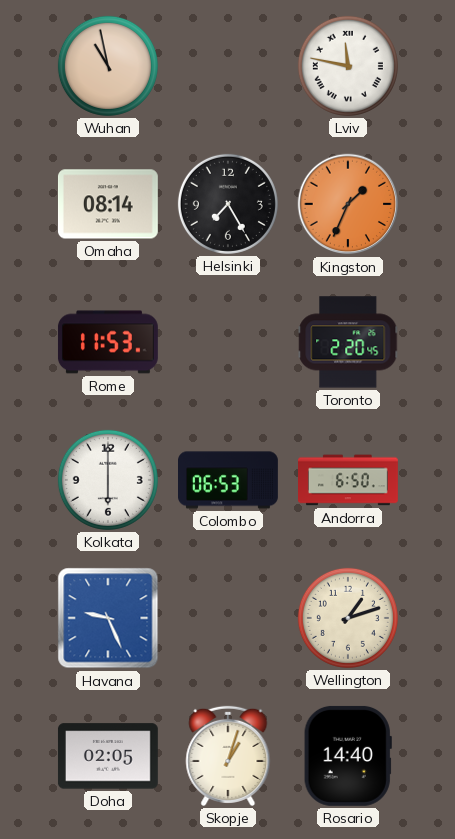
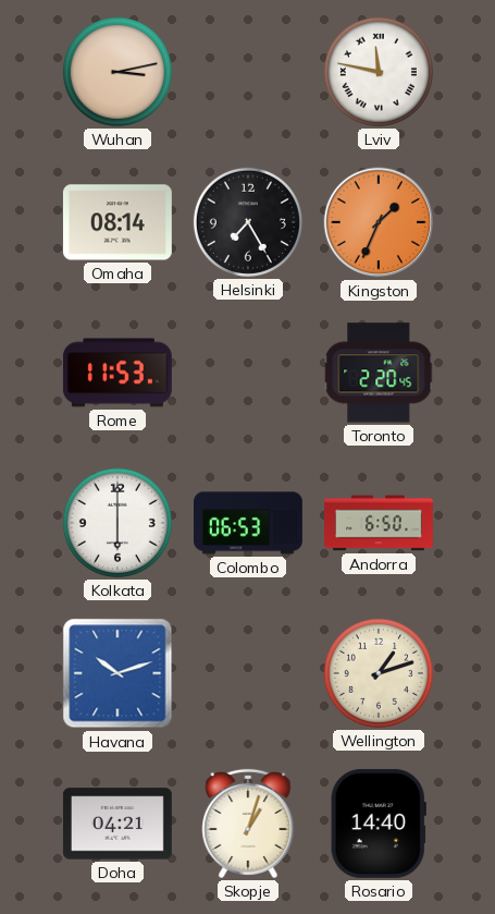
Wuhan: 10:58 -> 3:13 (117, 72)
Havana: 9:26 -> 10:12 (117, 673)
Doha: 02:05 -> 04:21 (117, 824)
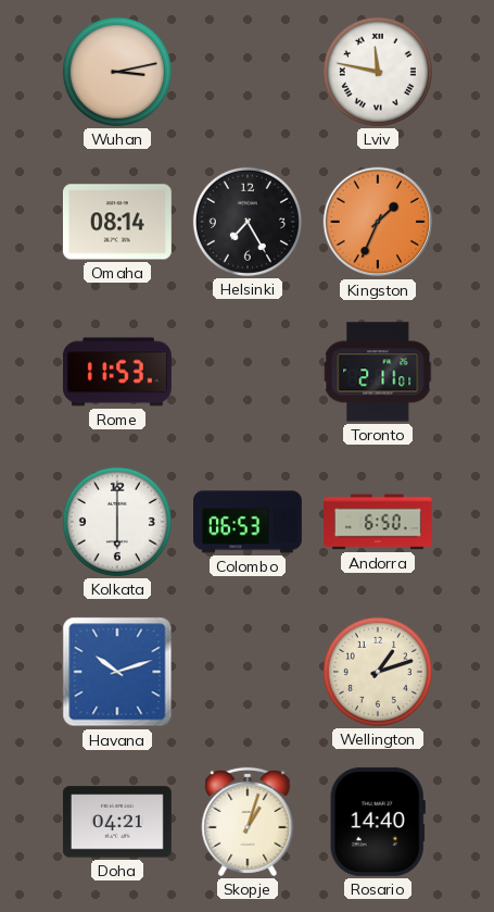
Toronto: 2:20 -> 2:11 (378, 372)
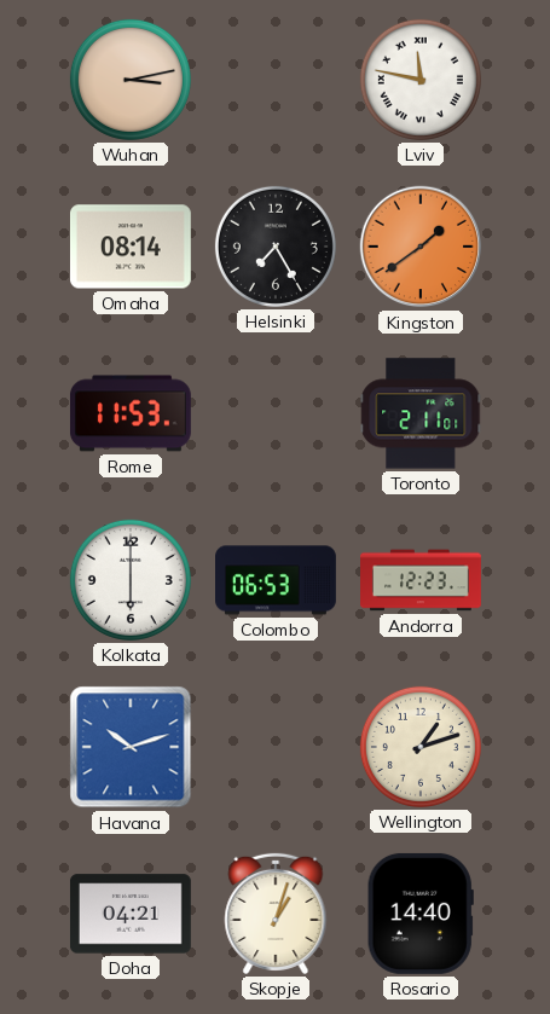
Kingston: 1:34 -> 1:39 (421, 247)
Andorra: 6:50 -> 12:23 (422, 580)
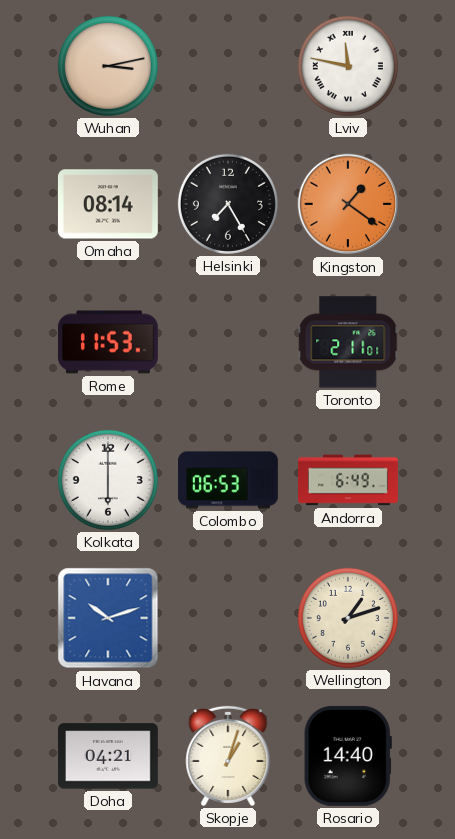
Kingston: 1:39 -> 1:21 (348, 204)
Andorra: 12:23 -> 6:49 (349, 480)
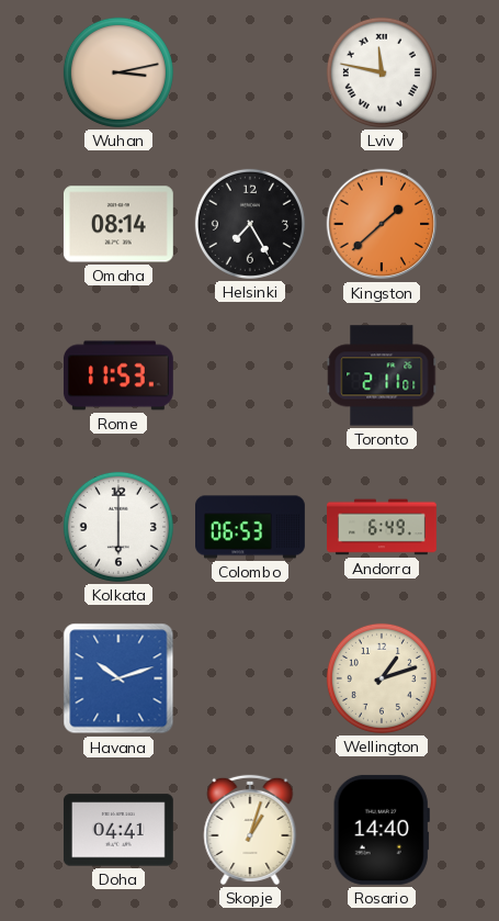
Kingston: 1:21 -> 1:38 (382, 224)
Doha: 04:21 -> 04:41 (118, 830)
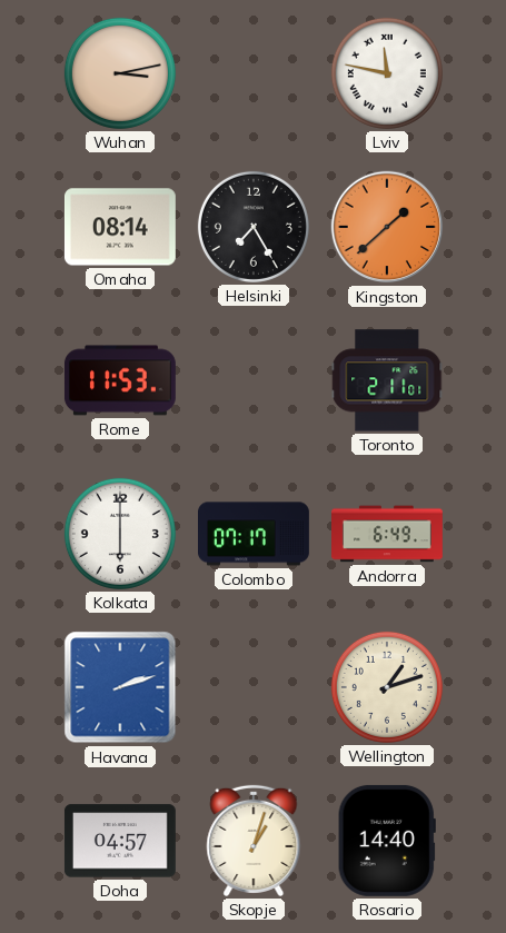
Colombo: 06:53 -> 07:17 (255, 534)
Havana: 10:12 -> 2:12 (120, 687)
Doha: 04:41 -> 04:57 (120, 841)
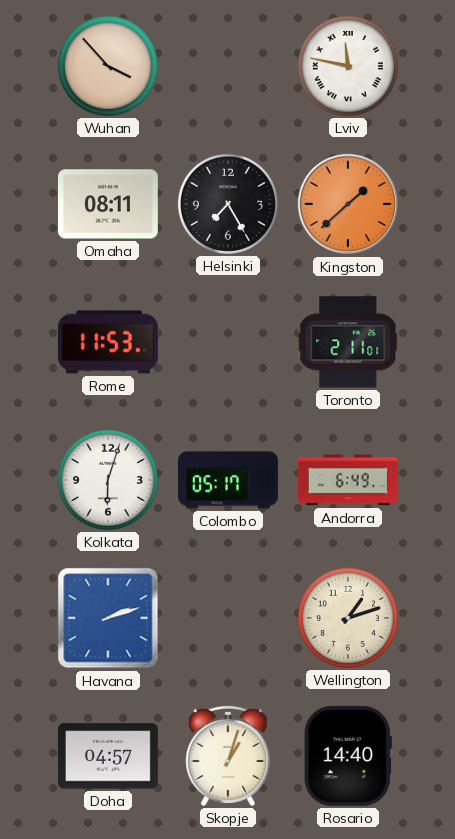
Wuhan: 3:13 -> 3:53 (108, 66)
Omaha: 08:14 -> 08:11 (108, 204)
Kolkata: 6:00 -> 6:03 (108, 480)
Colombo: 07:17 -> 05:17 (229, 480)
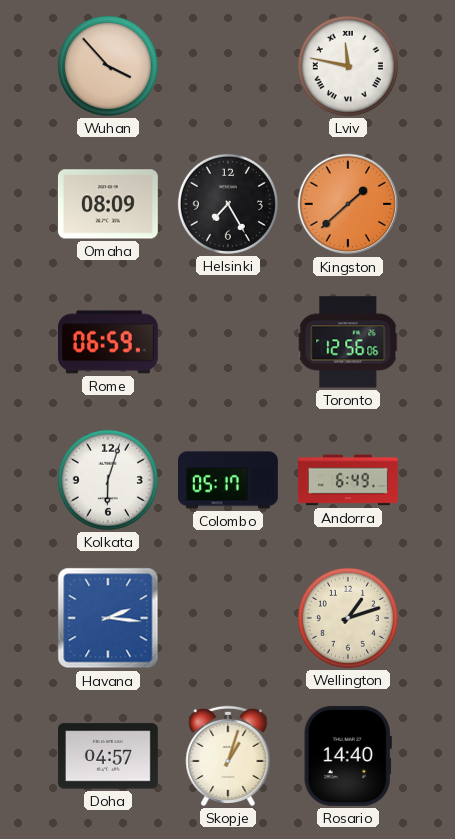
Omaha: 08:11 -> 08:09 (108, 204)
Rome: 11:53 -> 06:59 (108, 342)
Toronto: 2:11 -> 12:56 (348, 342)
Havana: 2:12 -> 2:16 (108, 618)
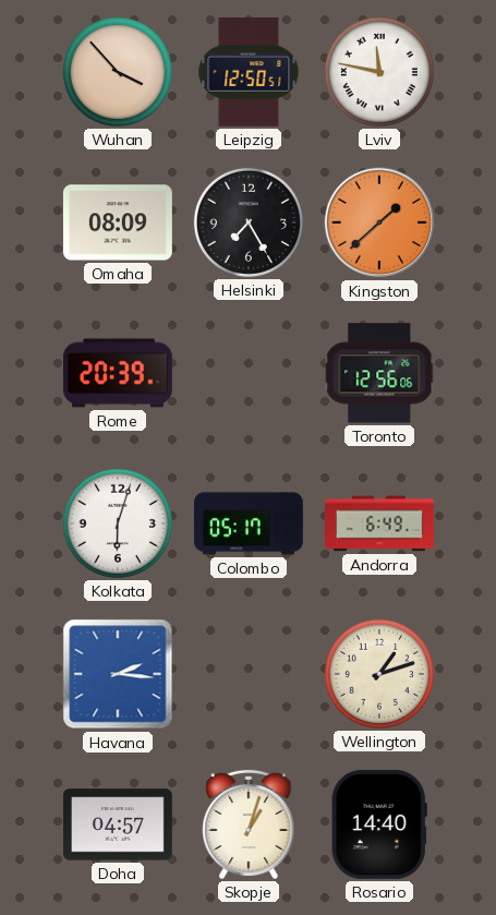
Leipzig: none -> 12:50 (249, 72)
Rome: 06:59 -> 20:39 (118, 373)
